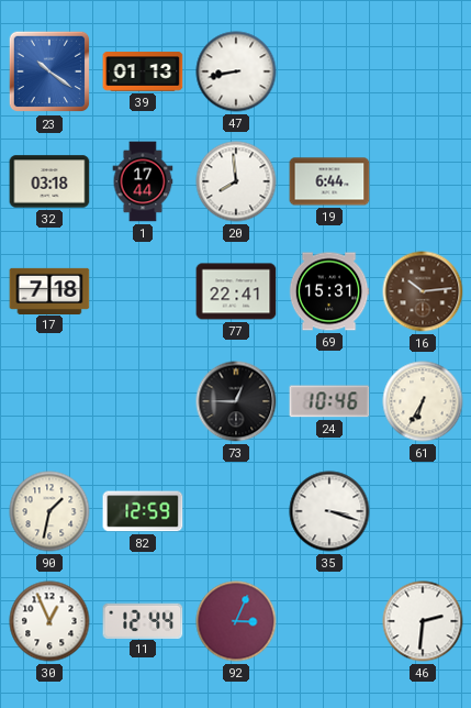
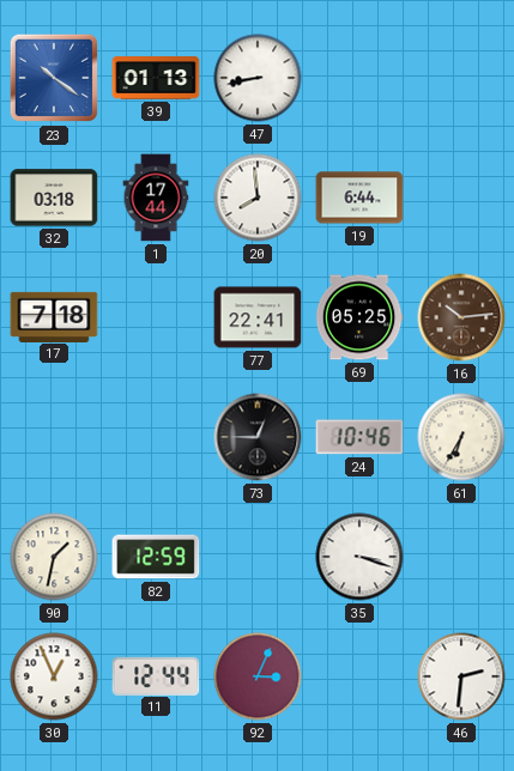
69: 15:31 -> 05:25 (359, 317)
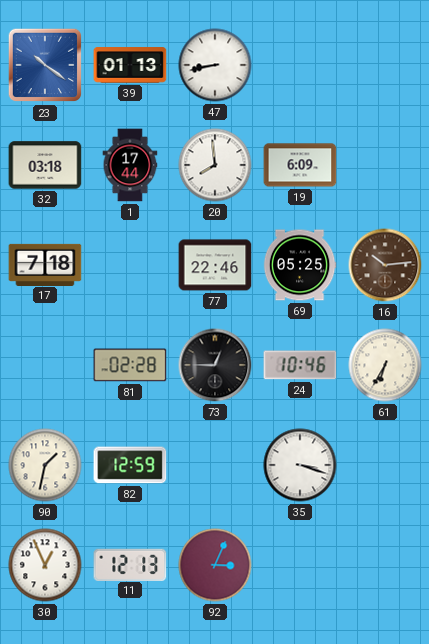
19: 6:44 -> 6:09 (300, 165)
77: 22:41 -> 22:46 (215, 265)
81: none -> 02:28 (130, 365)
11: 12:44 -> 12:13 (130, 564)
46: 2:31 -> none (461, 676)
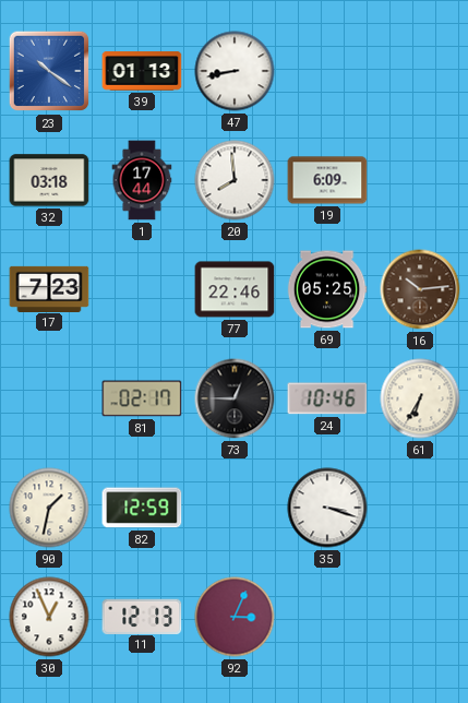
17: 7:18 -> 7:23 (49, 288)
81: 02:28 -> 02:17 (142, 398)
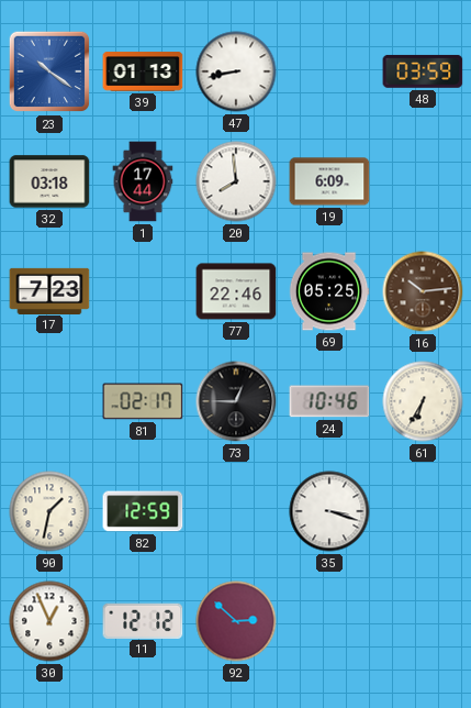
48: none -> 03:59 (423, 71)
11: 12:13 -> 12:12 (143, 620)
92: 3:04 -> 2:52 (236, 621)
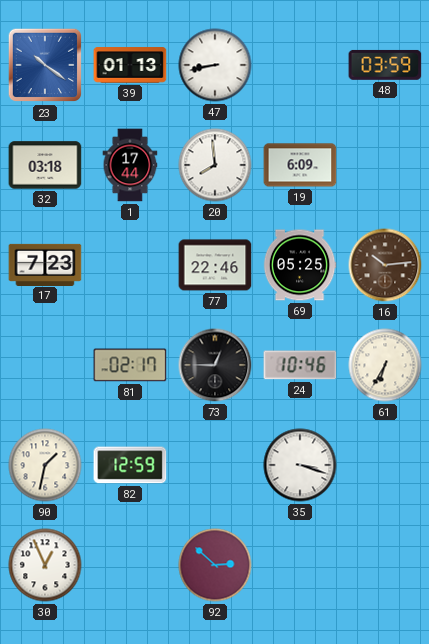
11: 12:12 -> none (143, 620)
